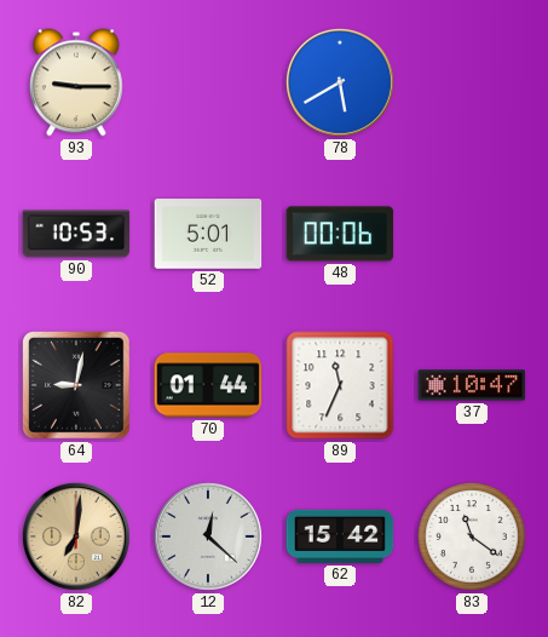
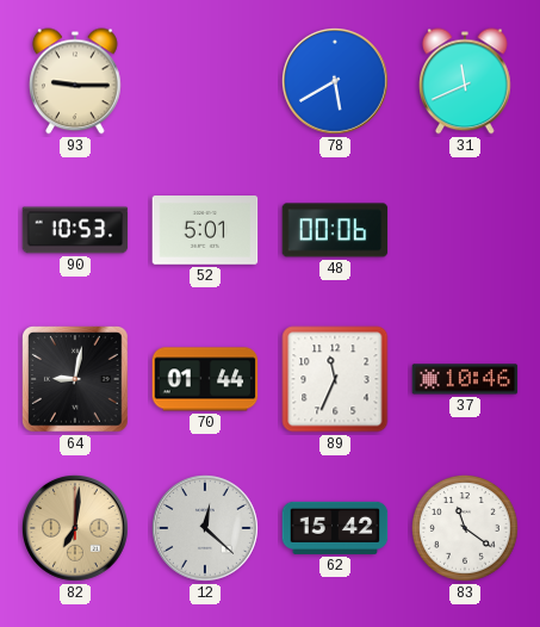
31: none -> 11:41 (466, 81)
37: 10:47 -> 10:46 (465, 379)
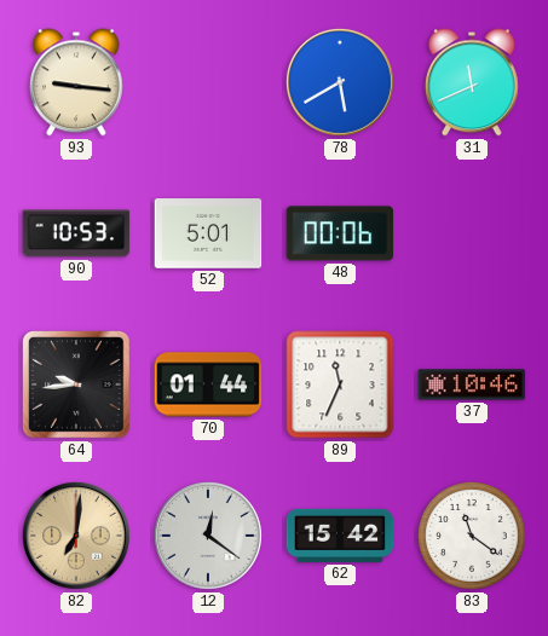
93: 9:15 -> 9:16 (77, 82)
64: 9:02 -> 9:44 (77, 386)
12: 12:22 -> 12:21 (208, 536)
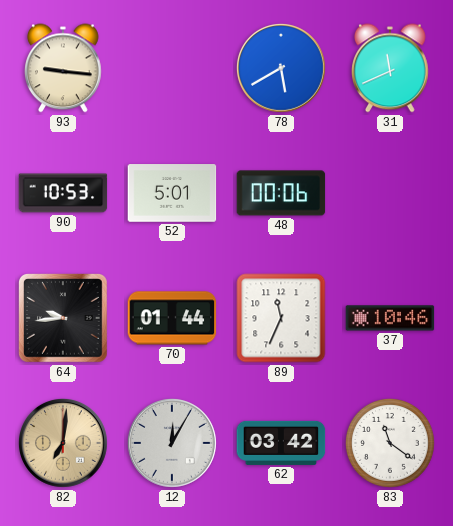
12: 12:21 -> 12:05 (172, 443)
62: 15:42 -> 03:42 (281, 443)
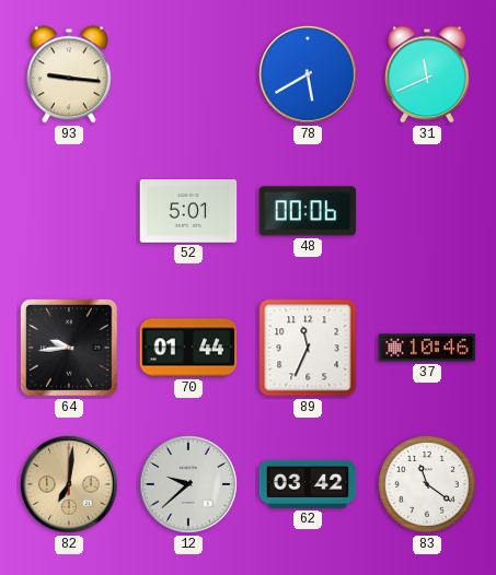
90: 10:53 -> none (63, 193)
12: 12:05 -> 9:38 (188, 484)
